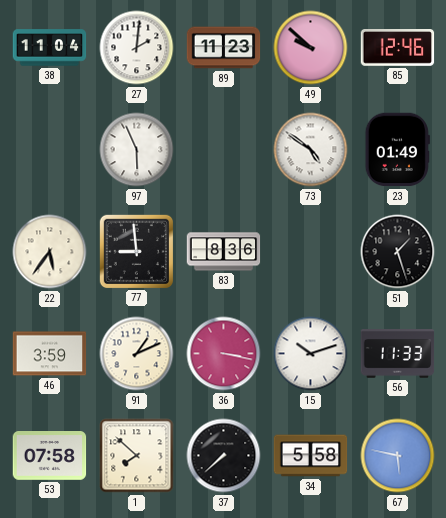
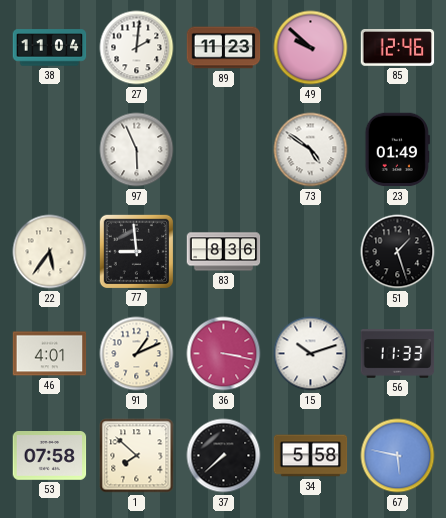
46: 3:59 -> 4:01 (50, 354)
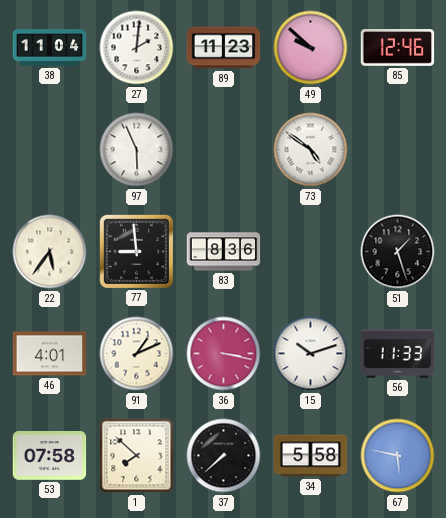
23: 01:49 -> none (397, 150)
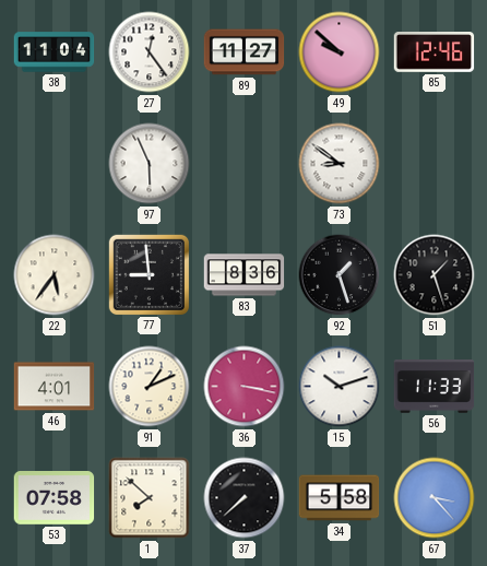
27: 2:01 -> 12:24 (150, 52)
89: 11:23 -> 11:27 (245, 52)
73: 4:51 -> 8:51 (340, 164)
92: none -> 1:27 (340, 275)
67: 5:47 -> 3:23 (435, 498)
